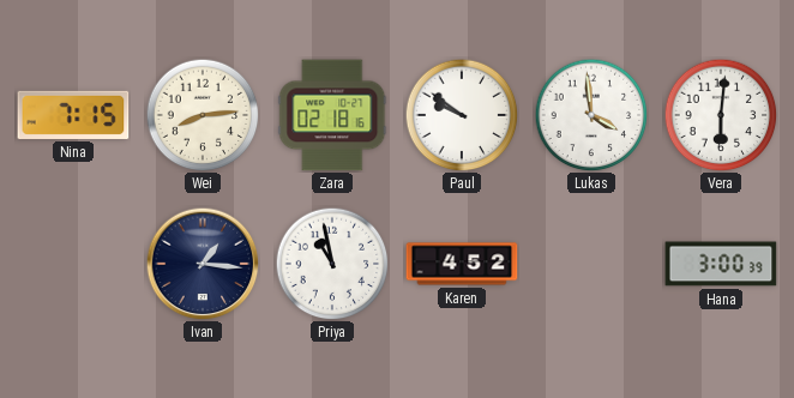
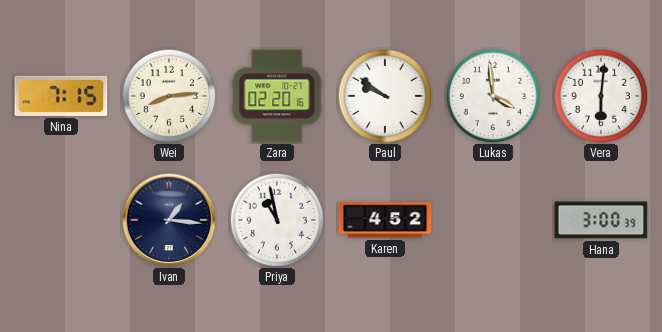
Zara: 02:18 -> 02:20 (277, 96)
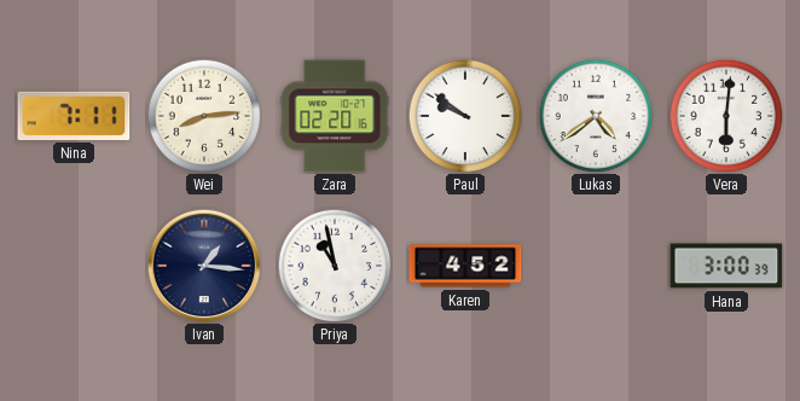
Nina: 7:15 -> 7:11 (74, 116)
Lukas: 3:59 -> 4:39 (596, 116)
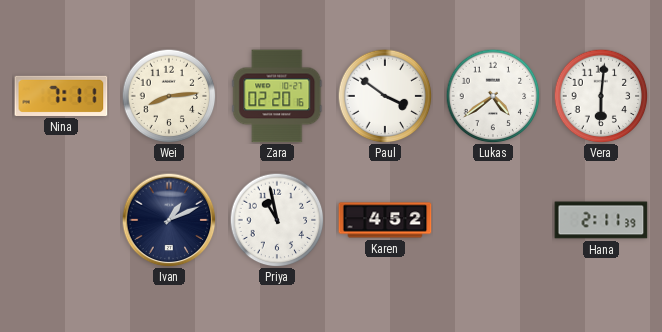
Paul: 9:51 -> 3:51 (385, 96)
Ivan: 1:16 -> 1:11 (169, 220)
Hana: 3:00 -> 2:11 (601, 220)
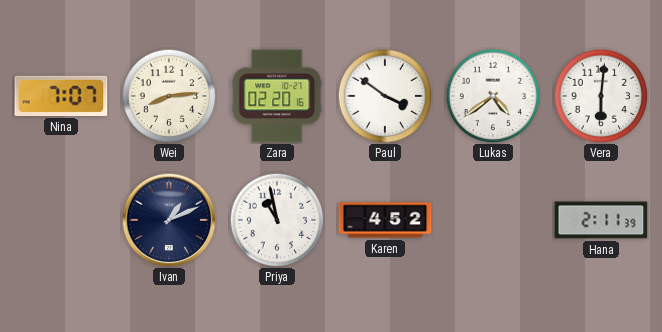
Nina: 7:11 -> 7:07 (61, 96)
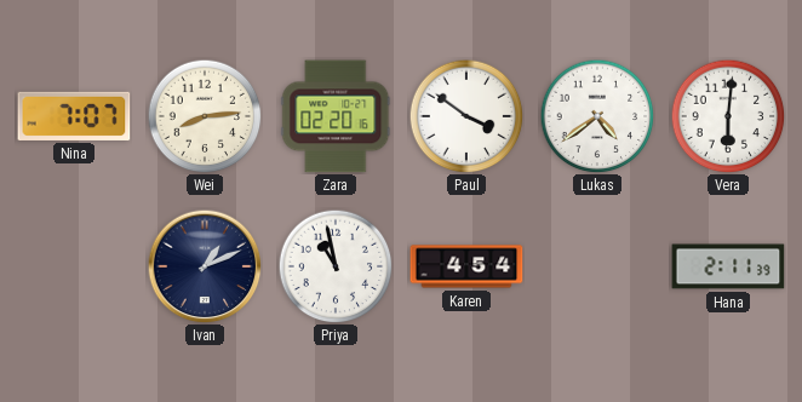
Karen: 4:52 -> 4:54 (466, 266)
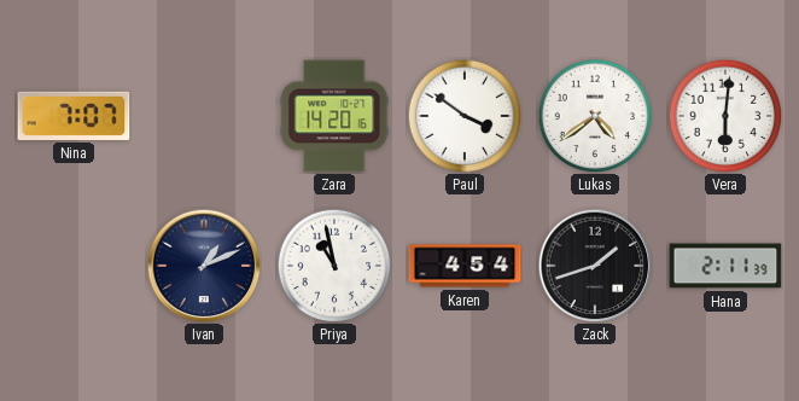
Wei: 8:14 -> none (205, 116)
Zara: 02:20 -> 14:20 (334, 116)
Zack: none -> 1:42 (595, 266)
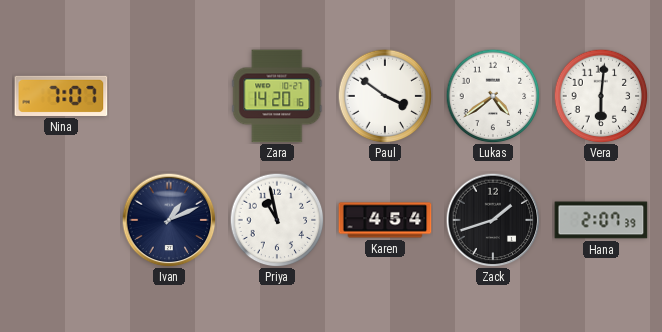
Hana: 2:11 -> 2:07 (601, 220)
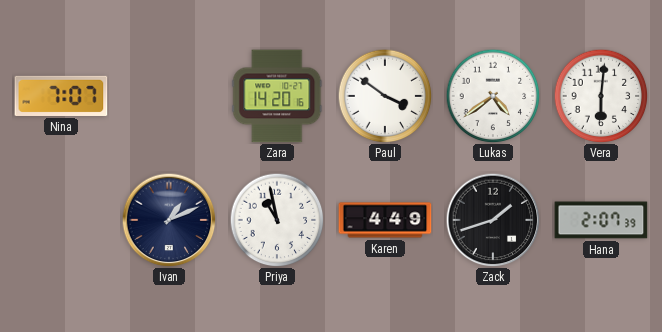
Karen: 4:54 -> 4:49 (385, 220)
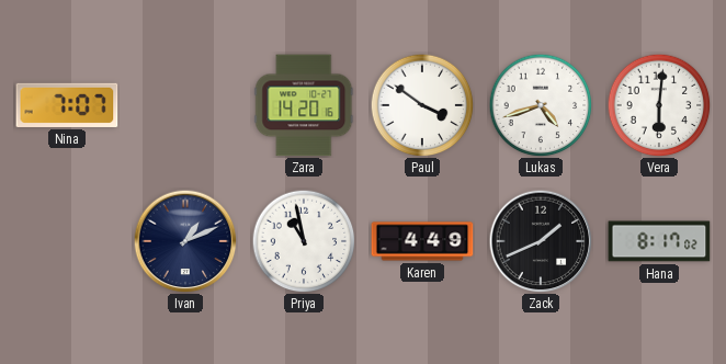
Lukas: 4:39 -> 4:42 (541, 105)
Zack: 1:42 -> 1:41 (541, 241)
Hana: 2:07 -> 8:17 (659, 241)
